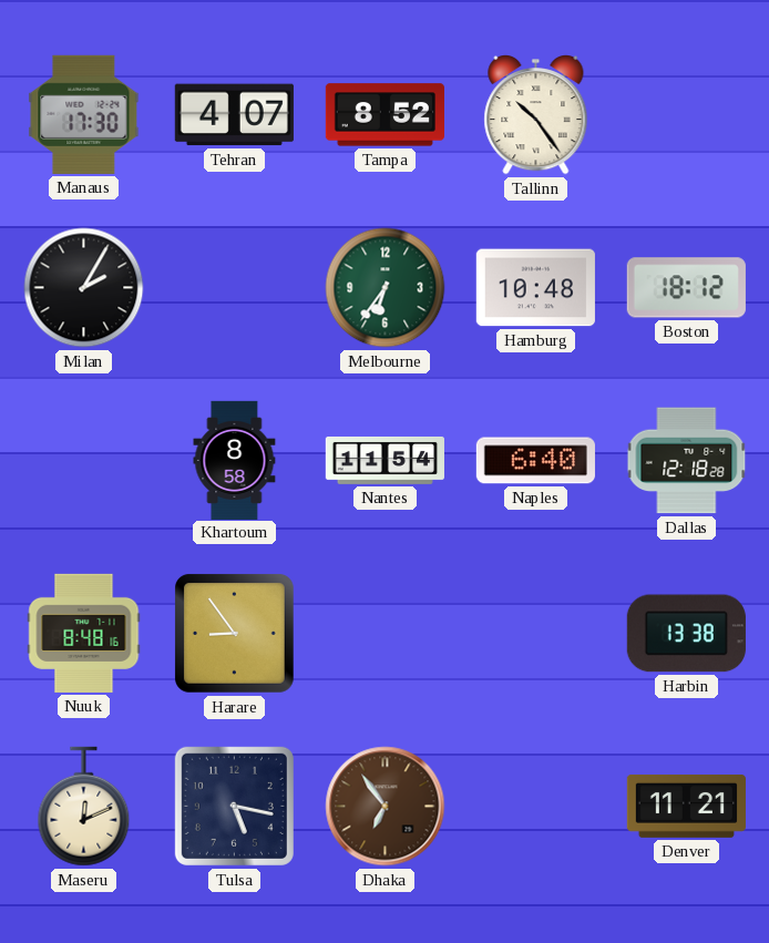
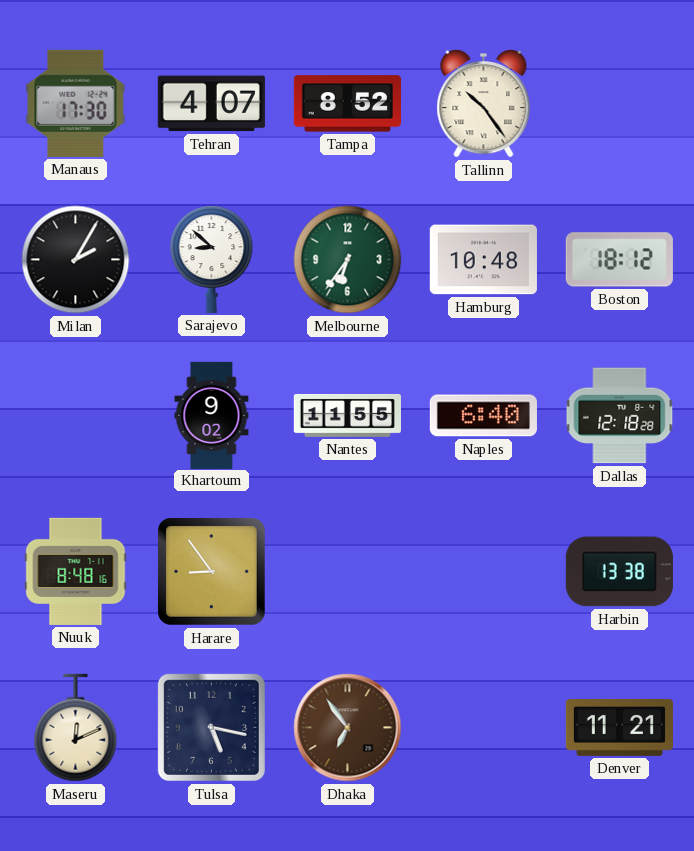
Sarajevo: none -> 8:52 (212, 259)
Khartoum: 8:58 -> 9:02 (212, 415)
Nantes: 11:54 -> 11:55 (347, 415)
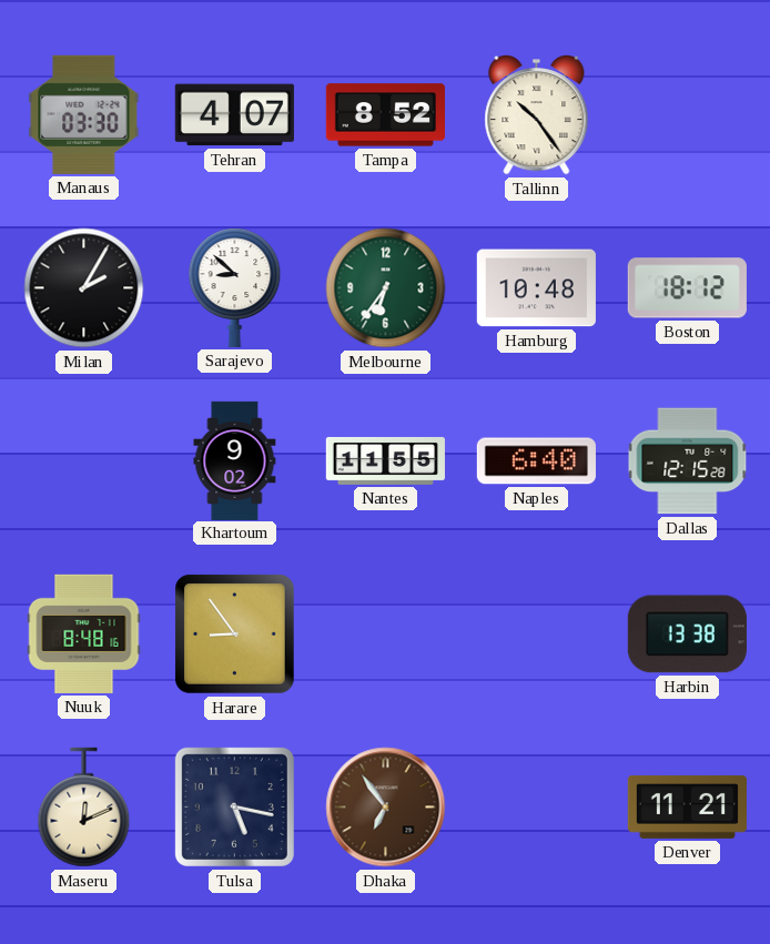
Manaus: 17:30 -> 03:30 (84, 114)
Dallas: 12:18 -> 12:15 (688, 461)
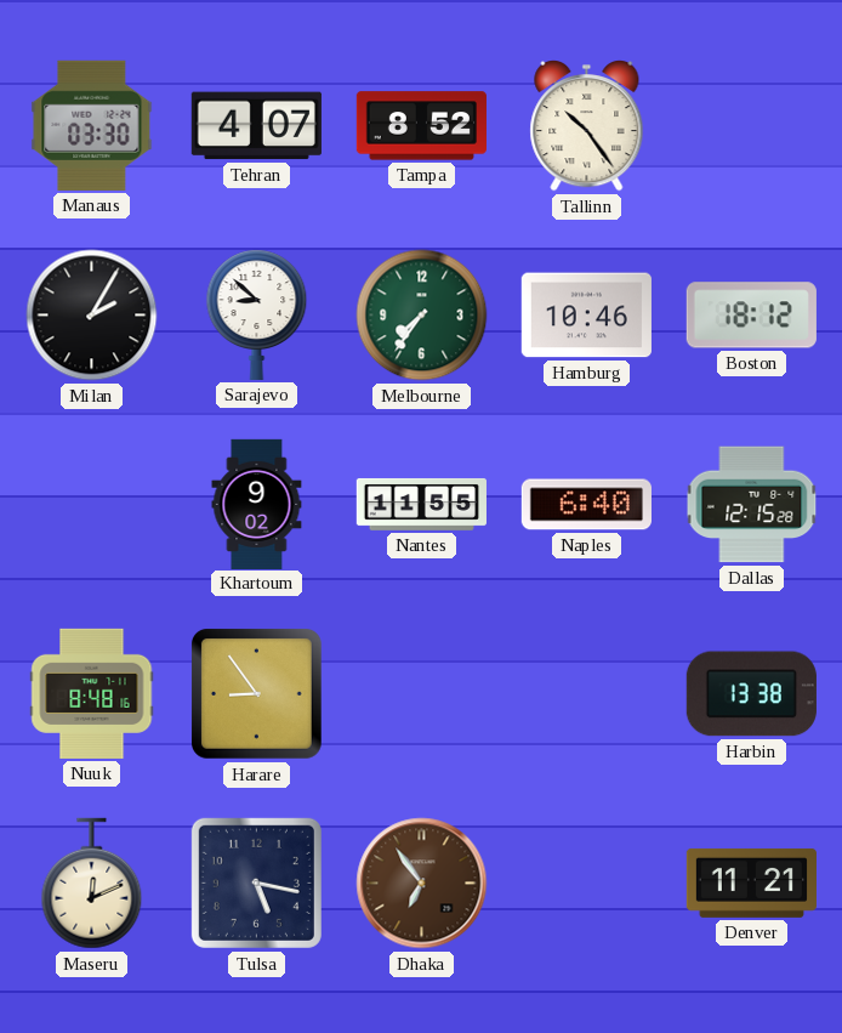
Melbourne: 6:36 -> 7:36 (422, 316)
Hamburg: 10:48 -> 10:46 (586, 316)
